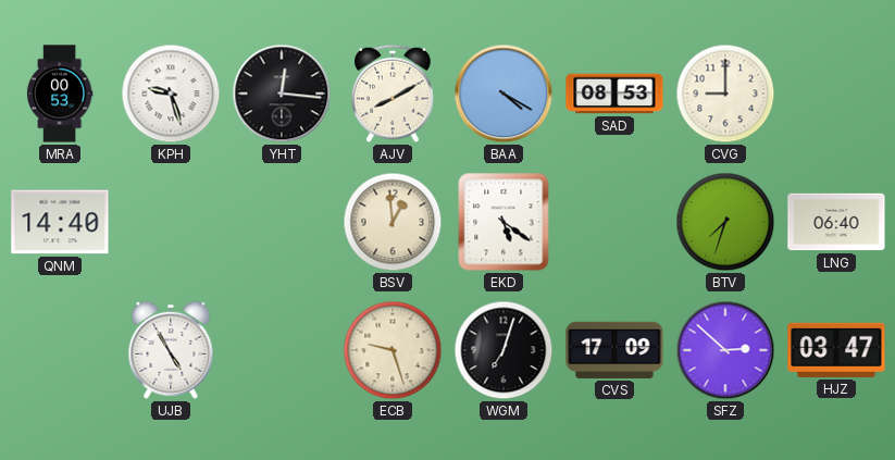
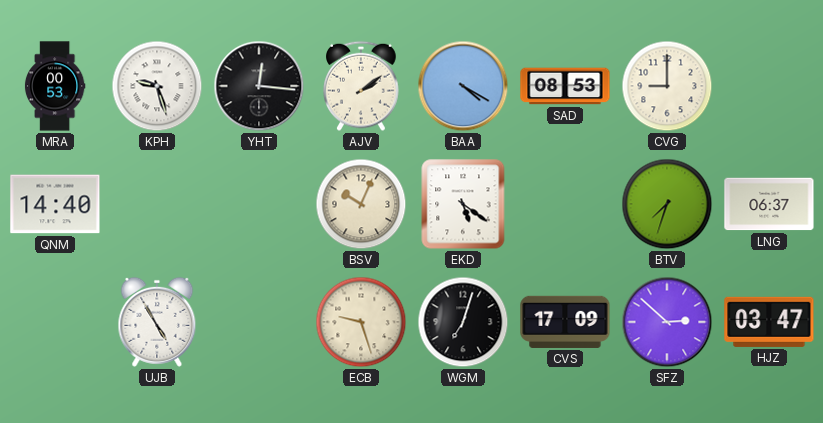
AJV: 8:10 -> 2:09 (362, 86)
BSV: 12:59 -> 10:04 (361, 204)
LNG: 06:40 -> 06:37 (769, 204)
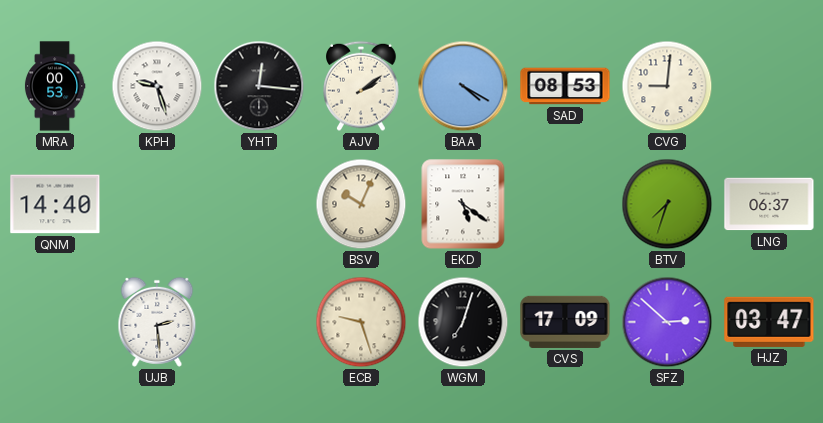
CVG: 9:00 -> 9:01 (667, 86)
UJB: 4:55 -> 2:29 (157, 322)
